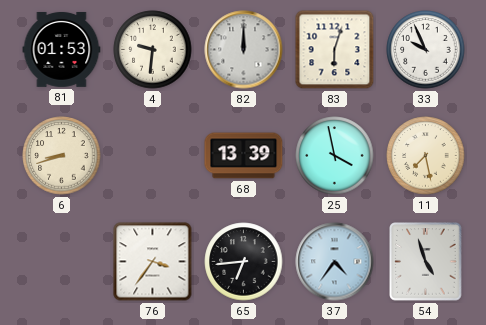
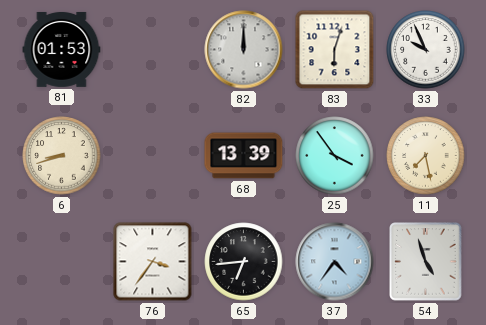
4: 9:31 -> none (153, 50)
25: 3:58 -> 3:54 (335, 156)
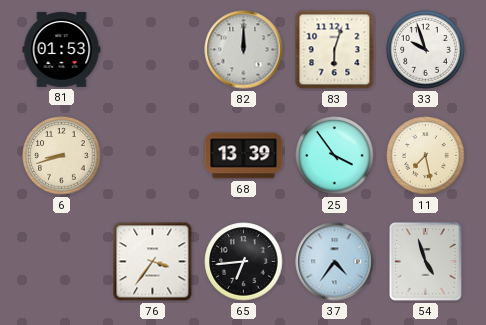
33: 9:56 -> 9:57 (426, 50)
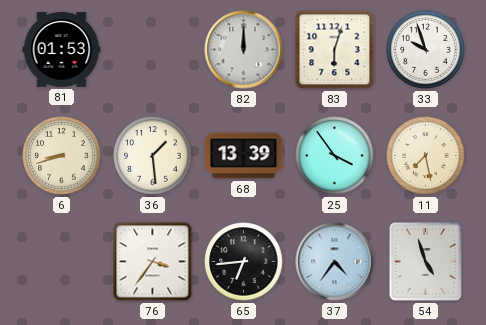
36: none -> 1:29 (153, 156)
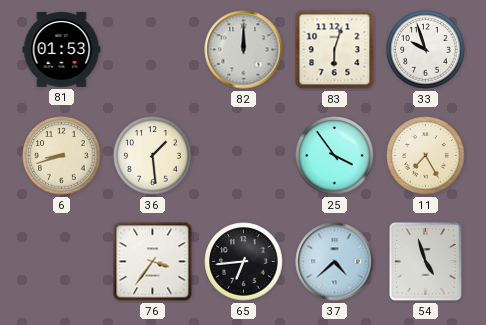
68: 13:39 -> none (244, 156)
11: 7:28 -> 7:25 (426, 156)
37: 4:36 -> 4:38 (335, 262)
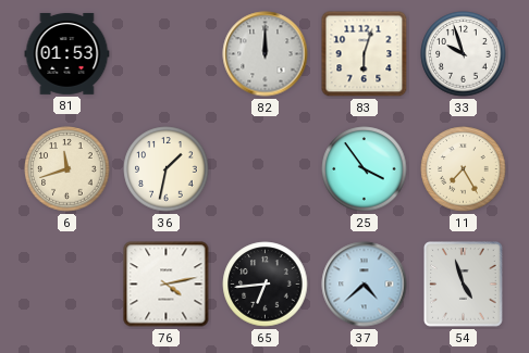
6: 8:42 -> 11:42 (67, 169)
36: 1:29 -> 1:32 (167, 169)
76: 3:36 -> 4:13 (167, 285)
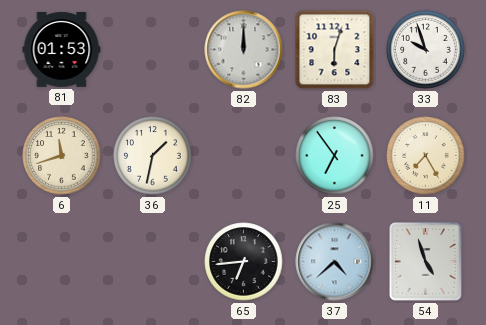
25: 3:54 -> 6:54 (335, 156)
76: 4:13 -> none (167, 285)
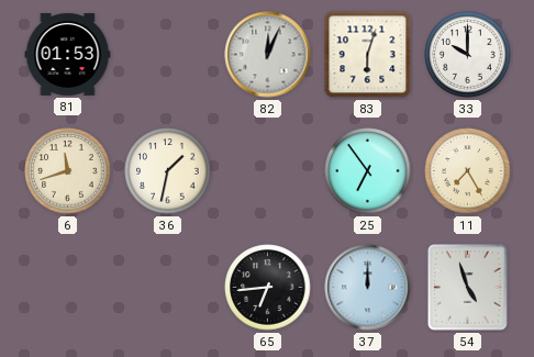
82: 12:00 -> 12:04 (268, 55)
33: 9:57 -> 10:00 (468, 55)
37: 4:38 -> 12:00 (368, 288)
